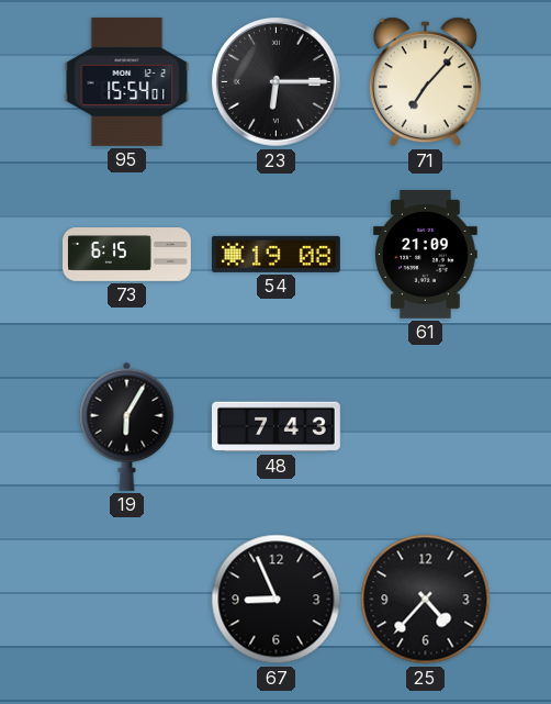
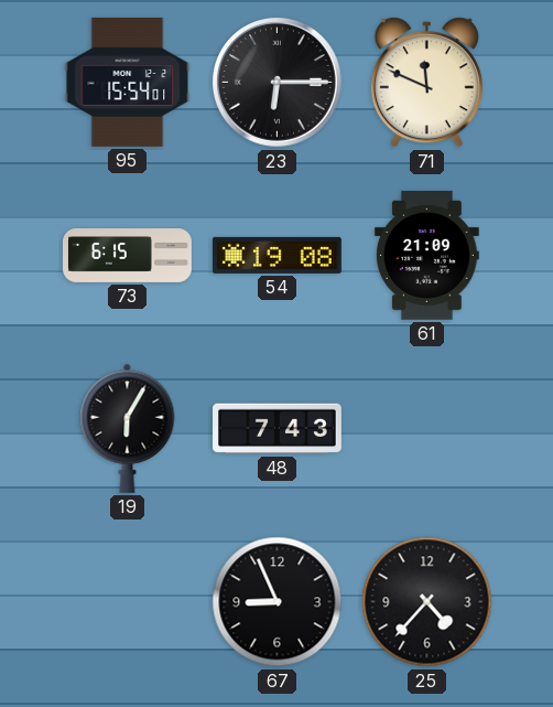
71: 7:07 -> 11:49 (426, 83)
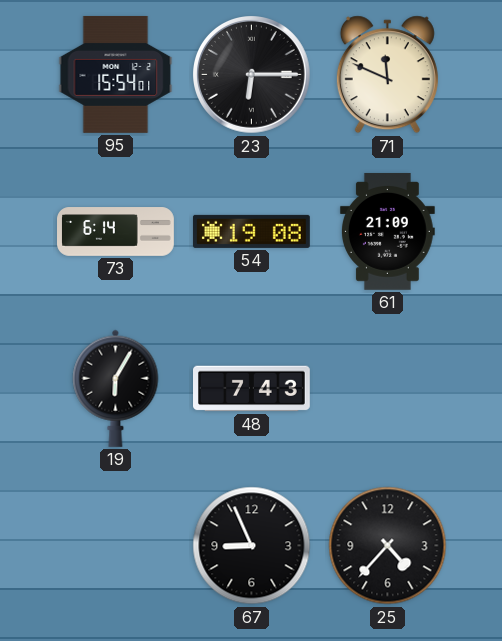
73: 6:15 -> 6:14 (116, 232)
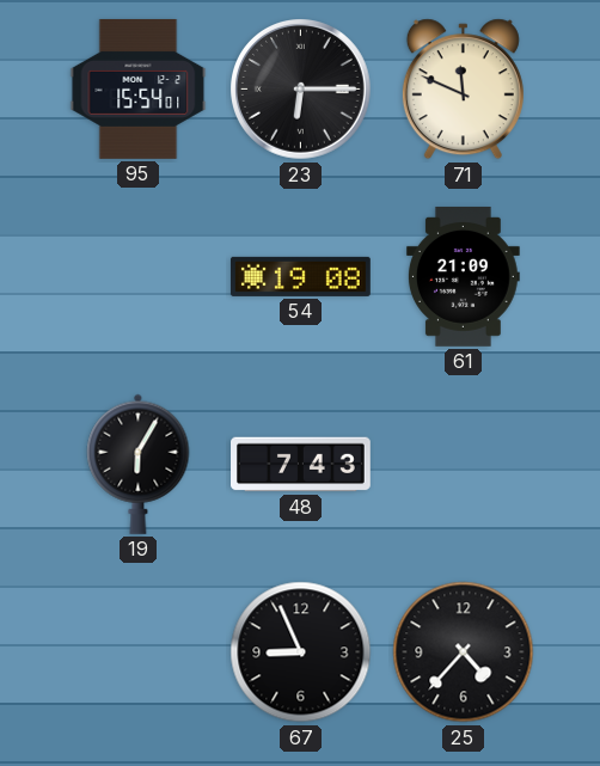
73: 6:14 -> none (116, 232)
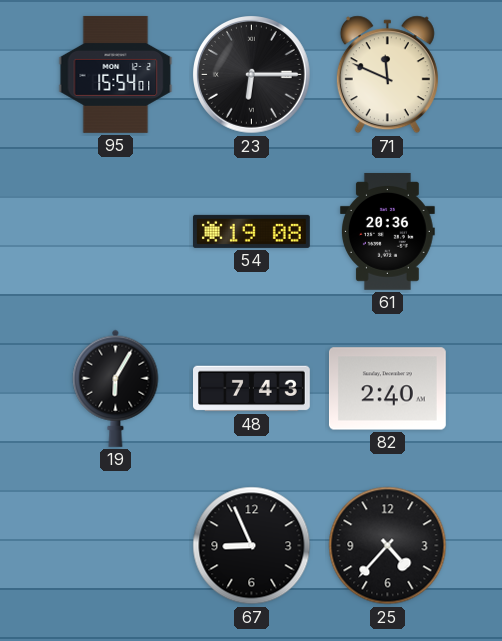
61: 21:09 -> 20:36 (387, 231)
82: none -> 2:40 (387, 389)
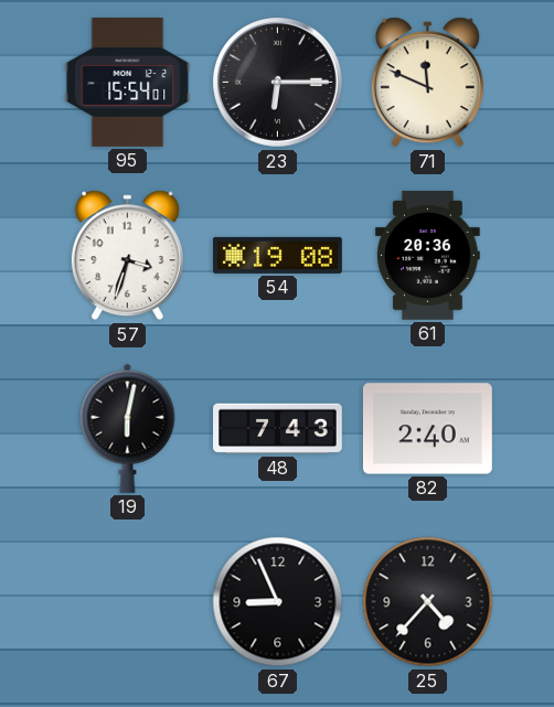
57: none -> 3:33 (127, 256)
19: 6:05 -> 6:02 (128, 428)
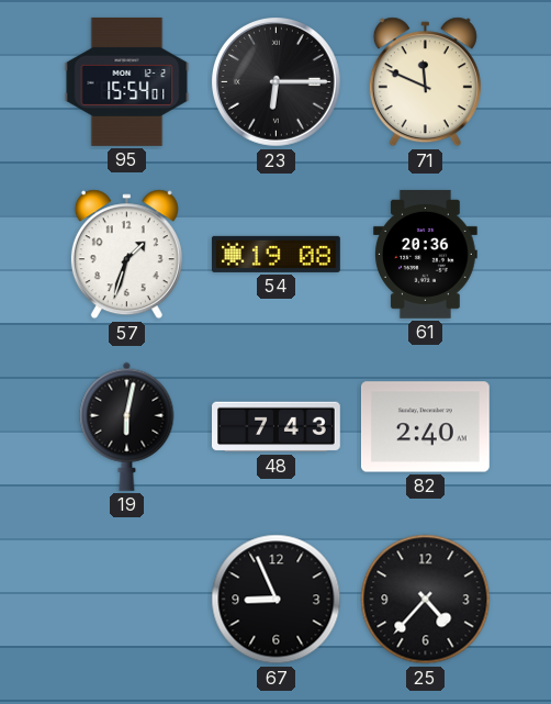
57: 3:33 -> 1:33 (126, 255)
